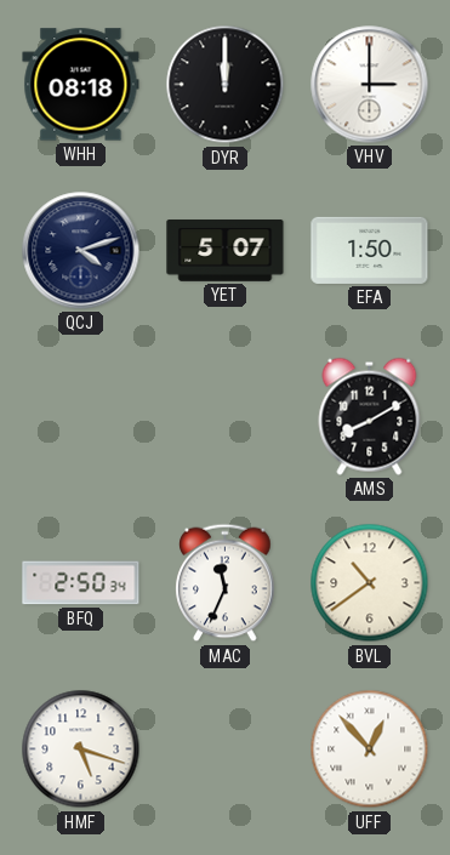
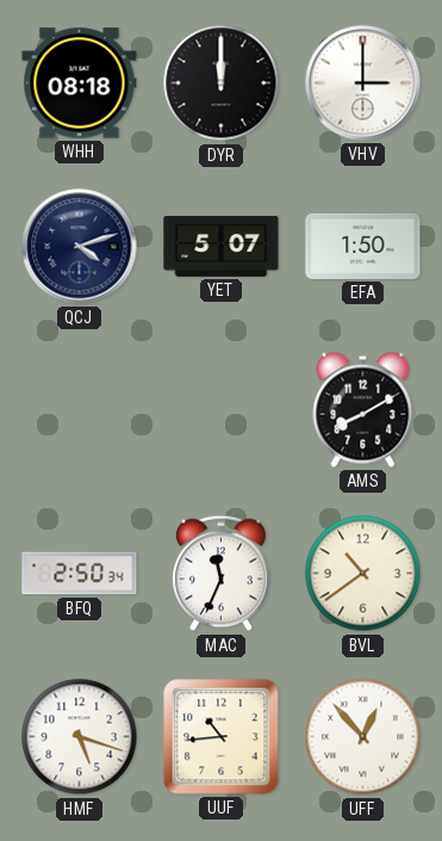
UUF: none -> 10:44 (222, 737)
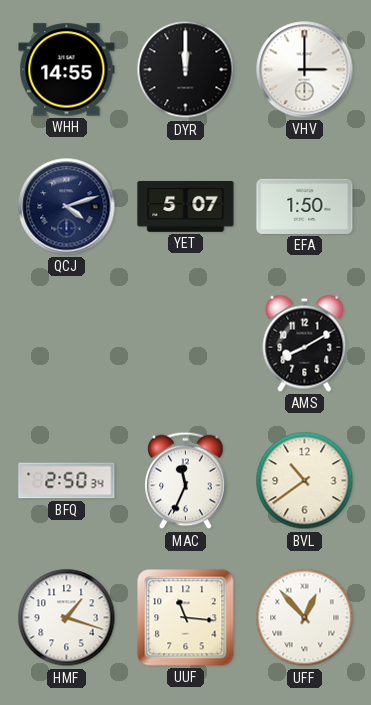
WHH: 08:18 -> 14:55 (67, 70)
HMF: 5:18 -> 1:18 (67, 618)
UUF: 10:44 -> 11:16 (186, 618)
